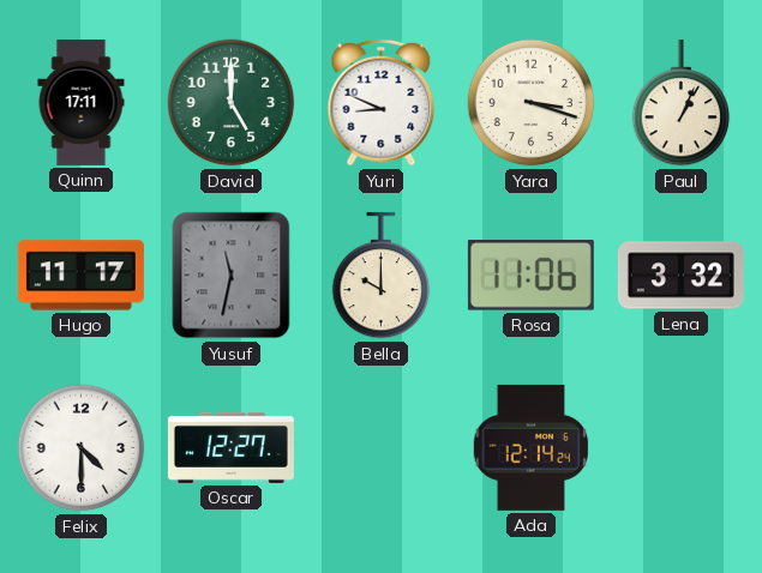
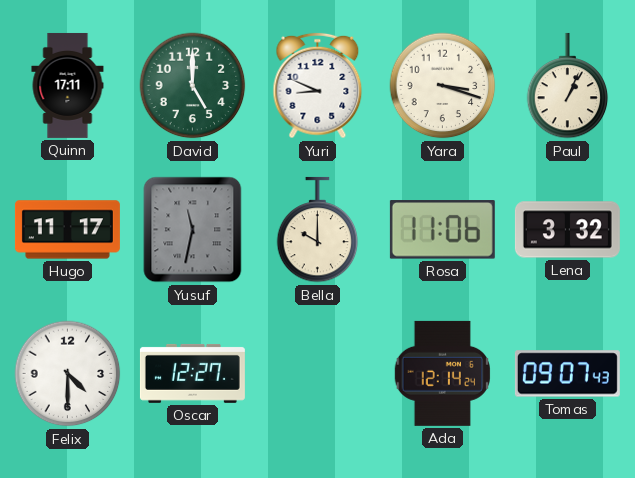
Tomas: none -> 09:07 (567, 374)
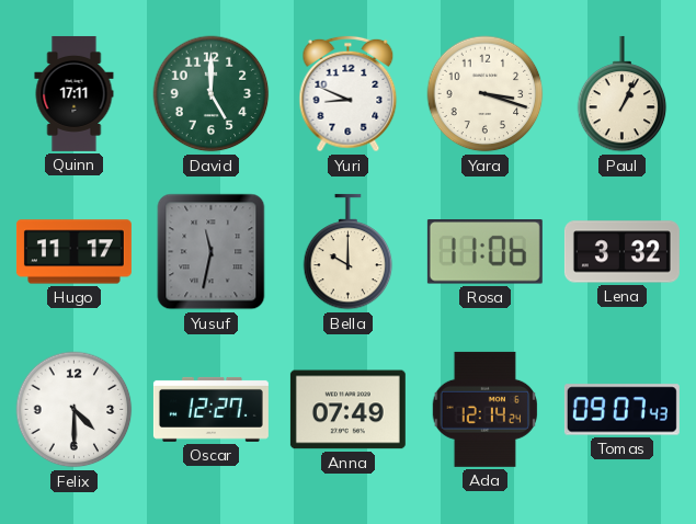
Anna: none -> 07:49 (347, 410)
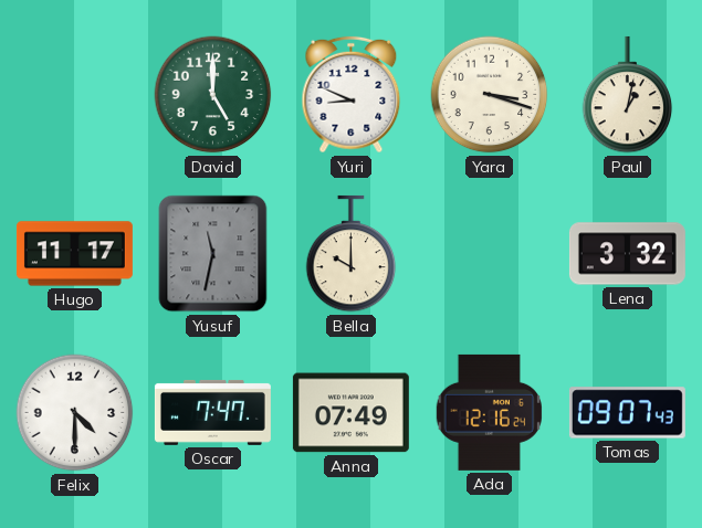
Quinn: 17:11 -> none (75, 93)
Paul: 1:04 -> 1:02 (628, 95)
Rosa: 11:06 -> none (484, 252)
Oscar: 12:27 -> 7:47 (212, 412)
Ada: 12:14 -> 12:16 (489, 412)
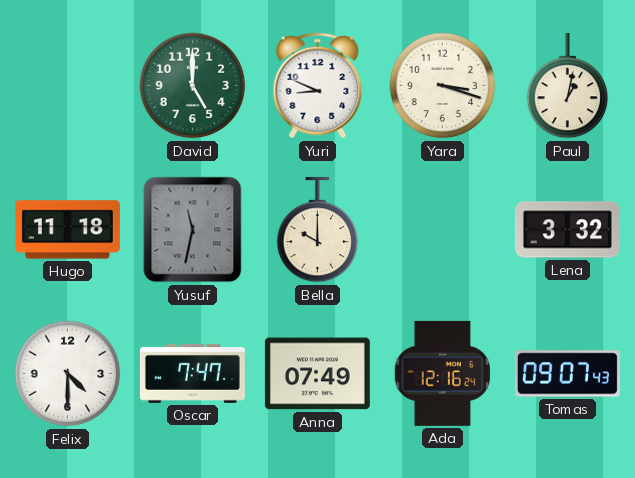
Hugo: 11:17 -> 11:18 (67, 230)
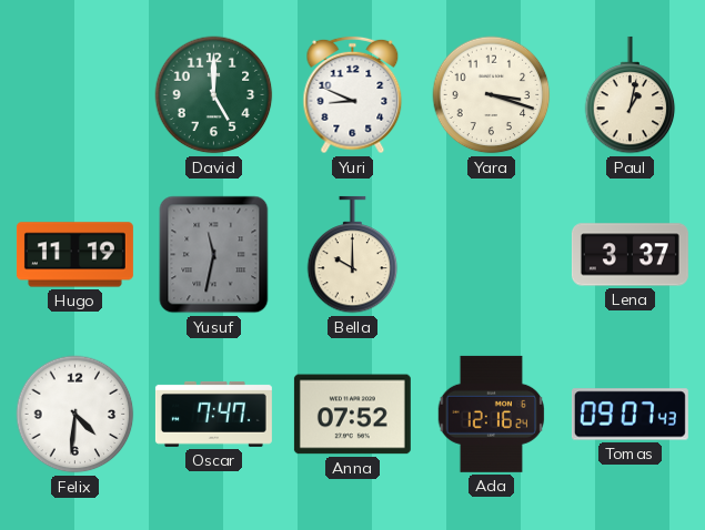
Hugo: 11:18 -> 11:19 (74, 255)
Lena: 3:32 -> 3:37 (630, 255)
Felix: 4:30 -> 4:31 (75, 415)
Anna: 07:49 -> 07:52 (352, 415)
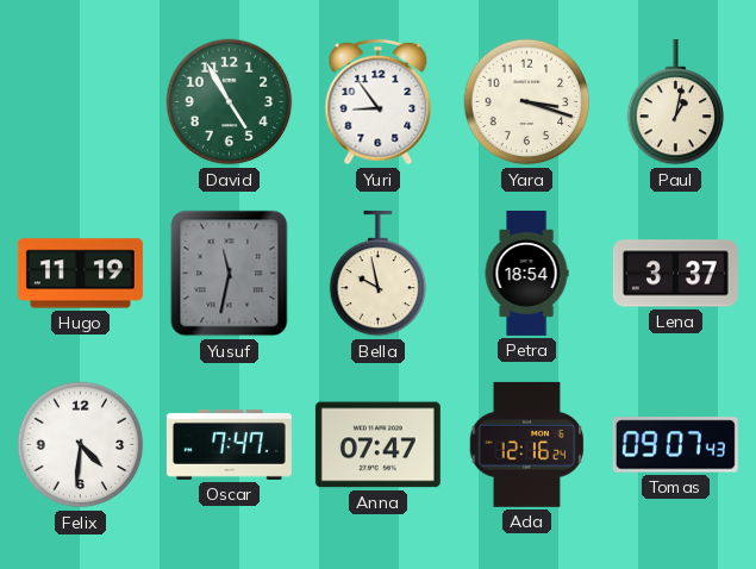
David: 5:00 -> 4:55 (230, 102)
Yuri: 8:49 -> 8:54 (379, 102)
Bella: 10:00 -> 9:58 (379, 274)
Petra: none -> 18:54 (526, 273)
Anna: 07:52 -> 07:47 (377, 445)
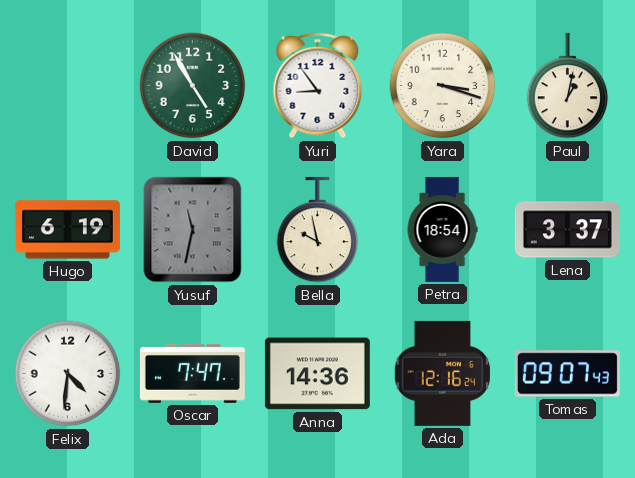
Hugo: 11:19 -> 6:19 (67, 230)
Anna: 07:47 -> 14:36 (317, 374)
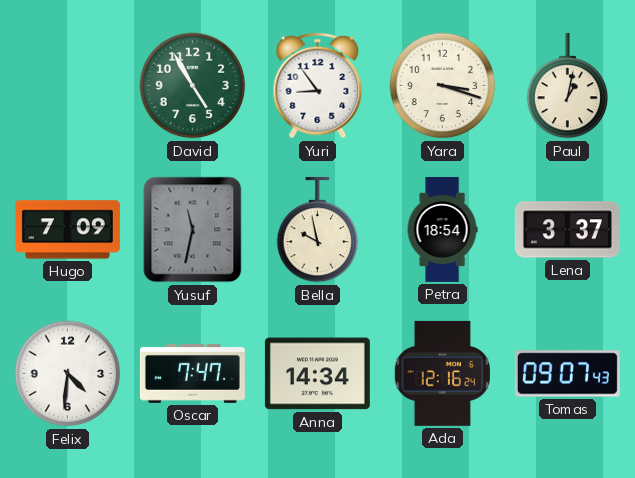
Hugo: 6:19 -> 7:09 (67, 230)
Anna: 14:36 -> 14:34 (317, 374)
